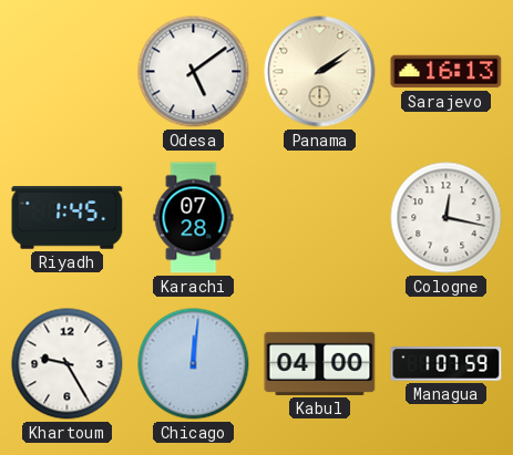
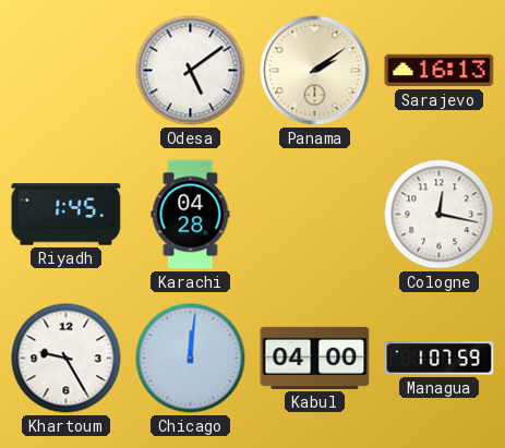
Karachi: 07:28 -> 04:28 (191, 215)
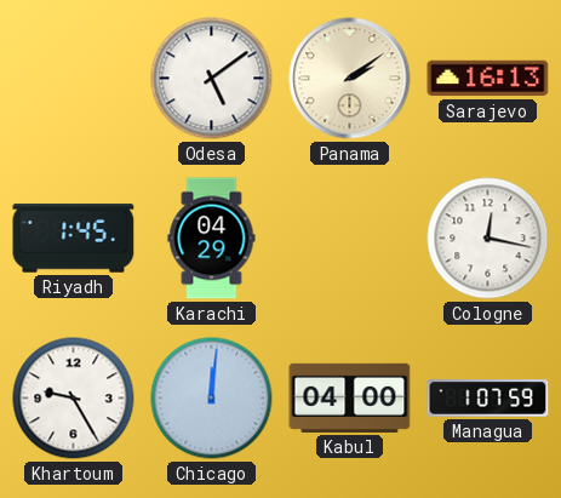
Karachi: 04:28 -> 04:29 (212, 239)
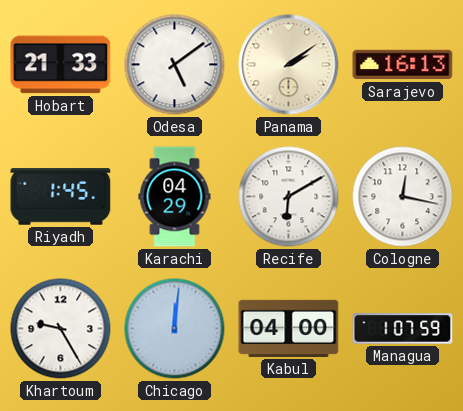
Hobart: none -> 21:33 (61, 65)
Recife: none -> 6:10 (289, 197)
